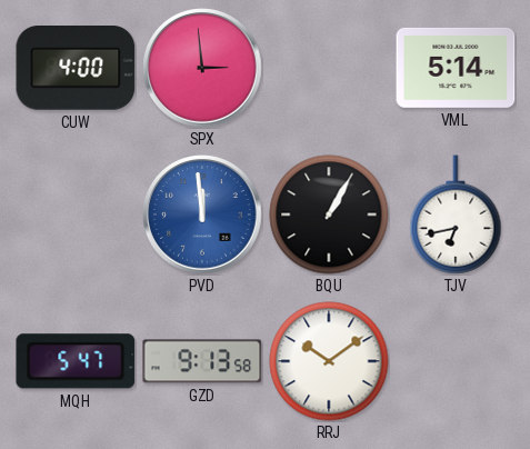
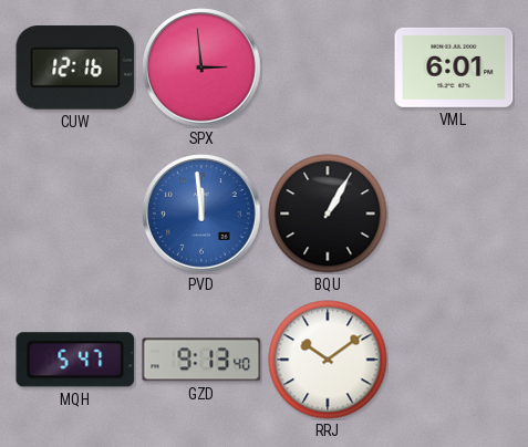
CUW: 4:00 -> 12:16 (75, 67)
VML: 5:14 -> 6:01 (454, 67)
TJV: 6:43 -> none (456, 214)
GZD: 9:13:58 -> 9:13:40 (201, 360)
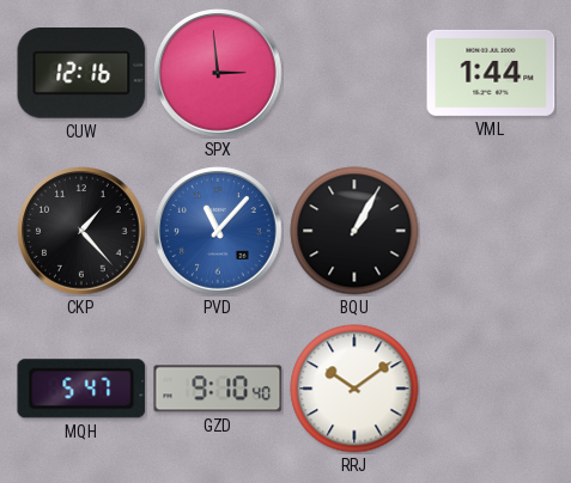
VML: 6:01 -> 1:44 (491, 73)
CKP: none -> 1:23 (81, 231)
PVD: 11:59 -> 11:07 (218, 231)
GZD: 9:13 -> 9:10 (218, 389)
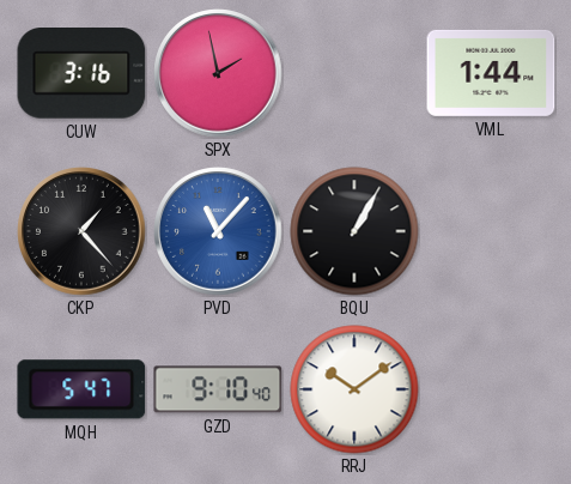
CUW: 12:16 -> 3:16 (81, 73)
SPX: 2:59 -> 1:58 (218, 73)
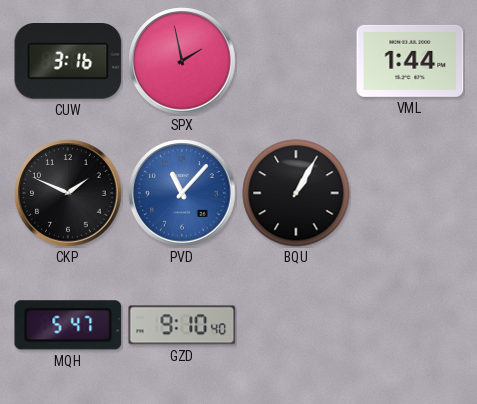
CKP: 1:23 -> 1:49 (68, 193)
RRJ: 10:09 -> none (354, 389)
